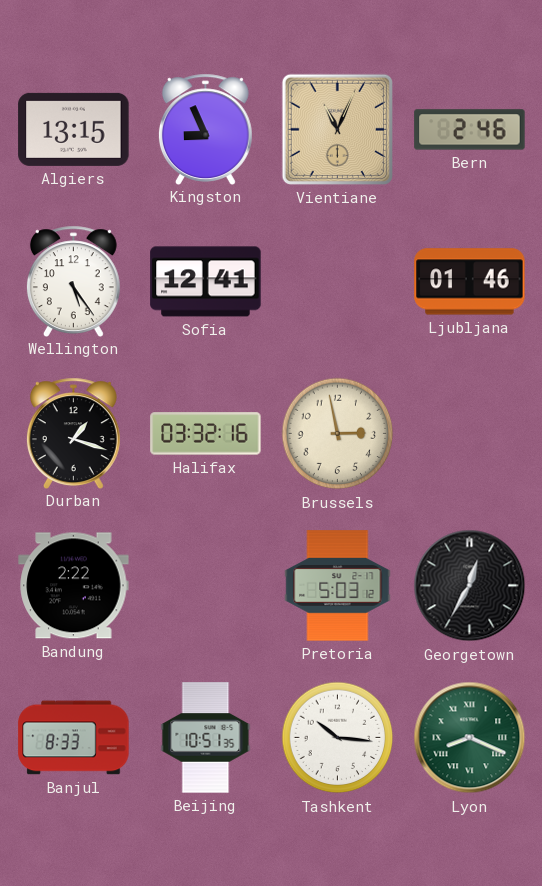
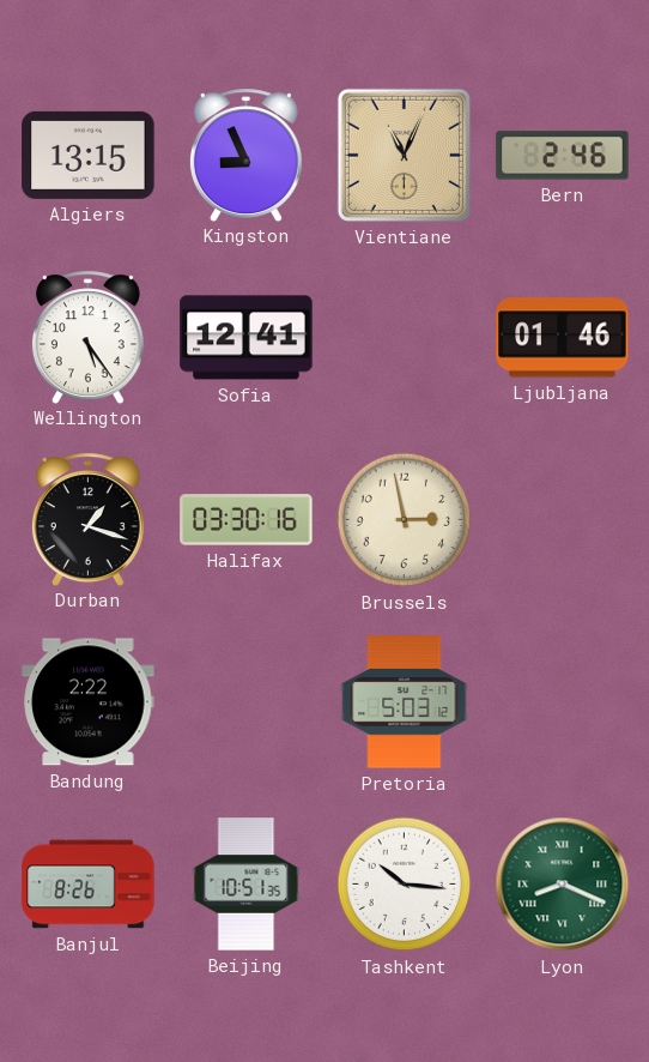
Halifax: 03:32 -> 03:30 (247, 520)
Georgetown: 12:35 -> none (470, 586)
Banjul: 8:33 -> 8:26 (89, 885)
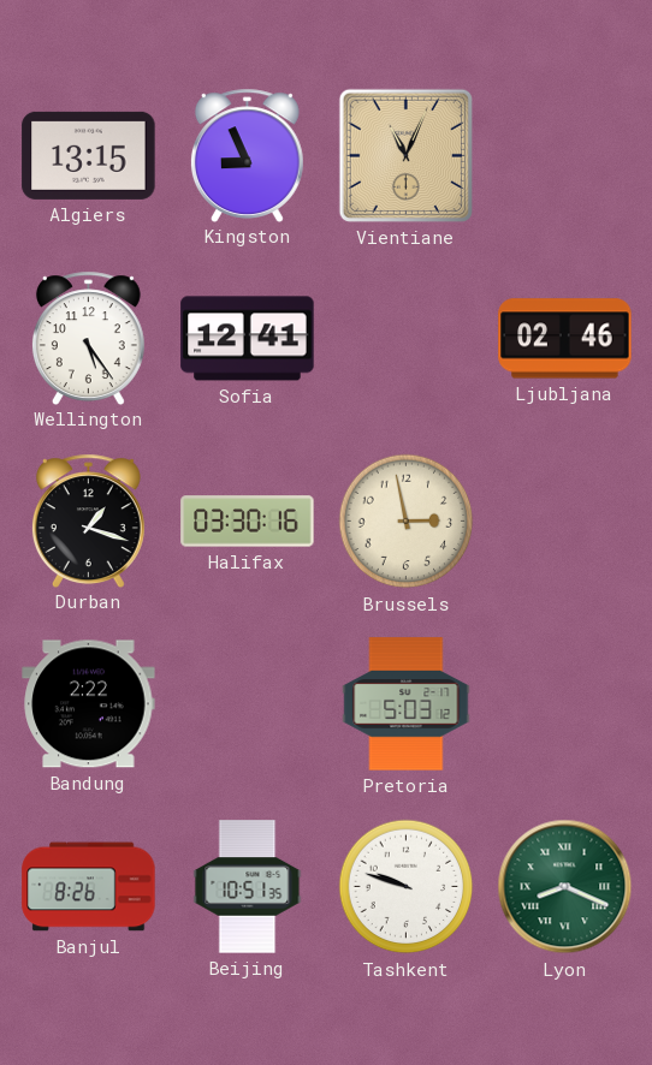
Bern: 2:46 -> none (563, 156)
Ljubljana: 01:46 -> 02:46 (565, 339)
Tashkent: 10:16 -> 9:48 (407, 887)
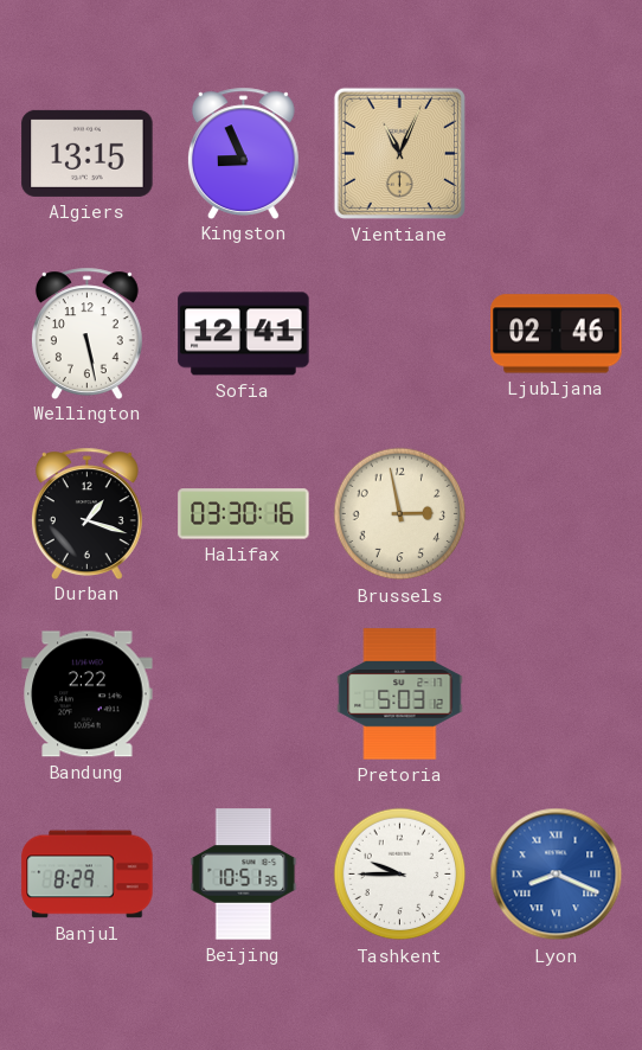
Wellington: 5:24 -> 5:28 (86, 333)
Banjul: 8:26 -> 8:29 (88, 875)
Tashkent: 9:48 -> 9:45 (400, 875)
Lyon dial: green -> blue (557, 875)
